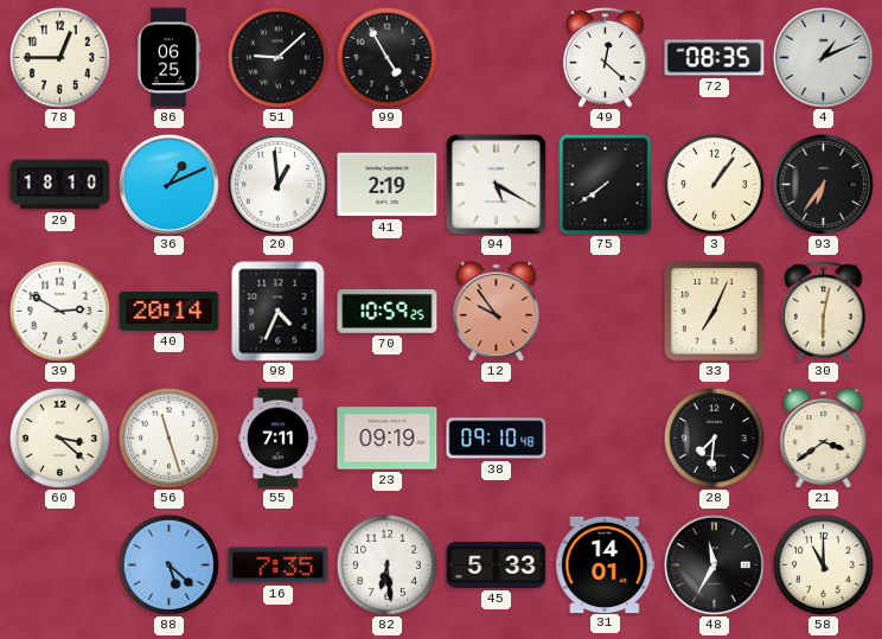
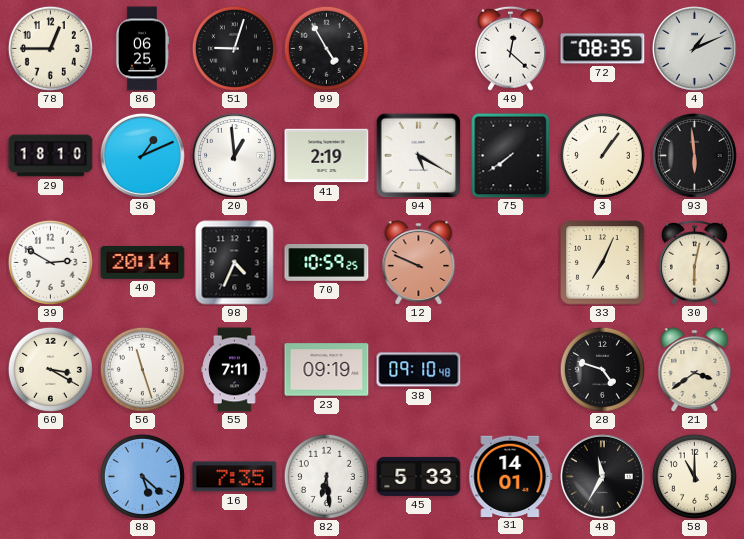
51: 9:08 -> 9:03 (234, 48)
93: 6:36 -> 5:59 (694, 155)
12: 9:54 -> 9:49 (419, 263)
60: 3:22 -> 3:20 (50, 369)
28: 7:31 -> 4:48 (602, 369)
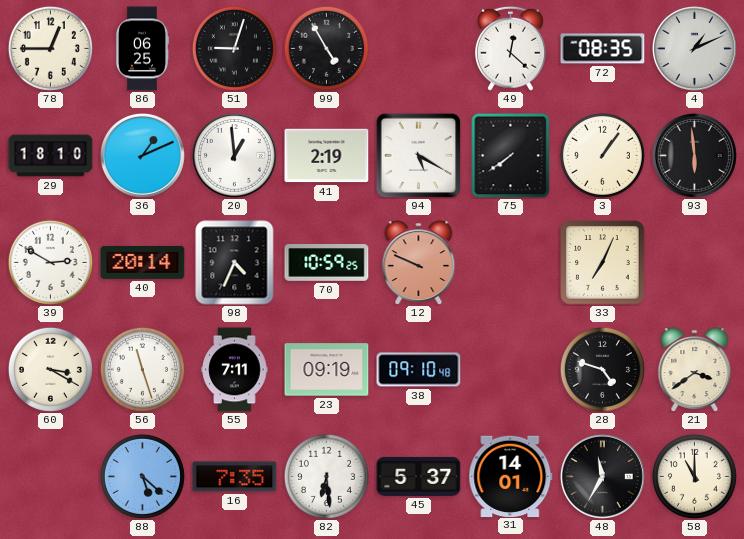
30: 6:02 -> none (695, 262)
45: 5:33 -> 5:37 (419, 476)
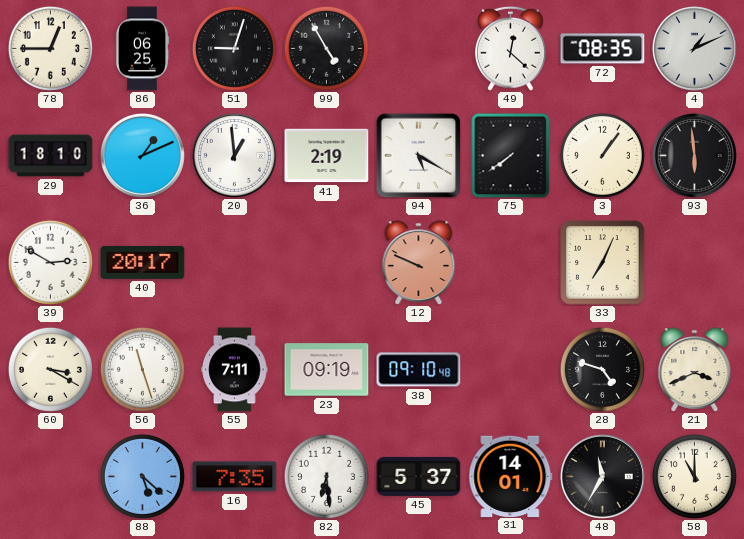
40: 20:14 -> 20:17 (143, 262)
98: 4:34 -> none (235, 263)
70: 10:59 -> none (327, 263)
21: 3:39 -> 3:41 (695, 370)
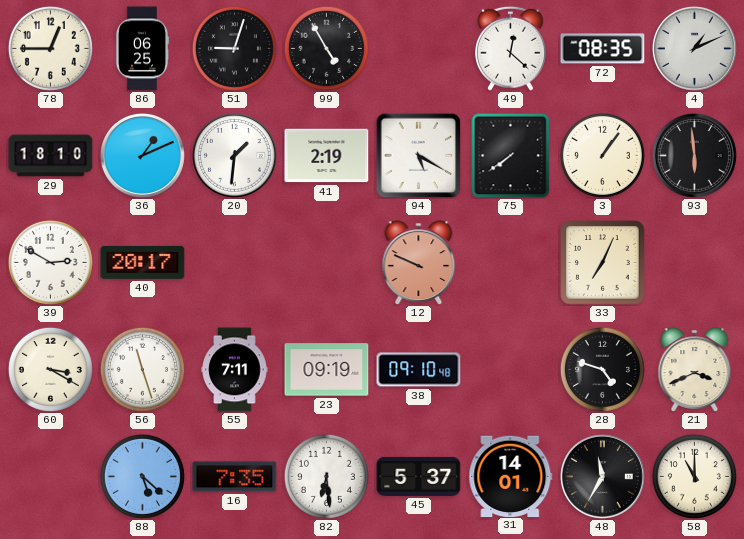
20: 12:59 -> 1:31 (234, 155)
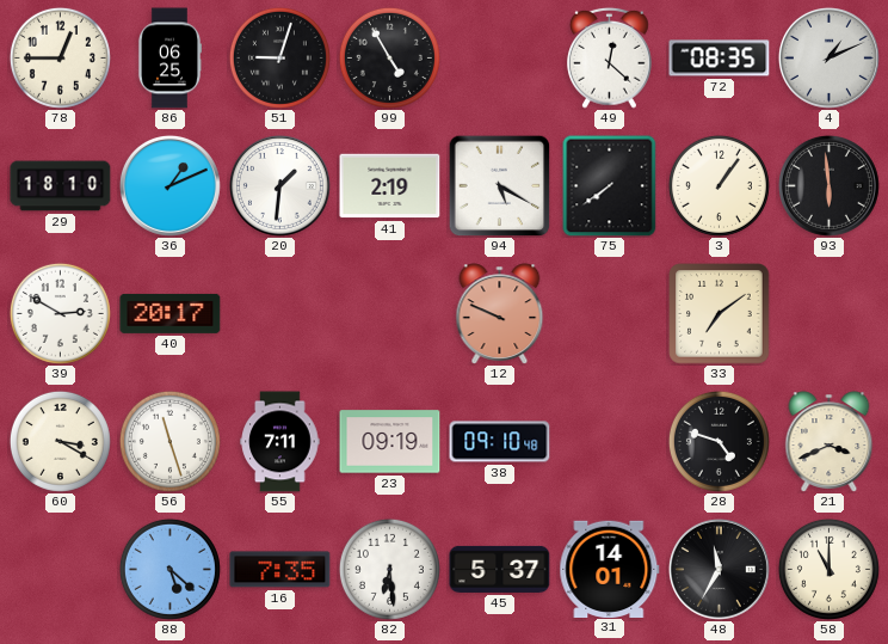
33: 7:04 -> 7:09 (720, 314)
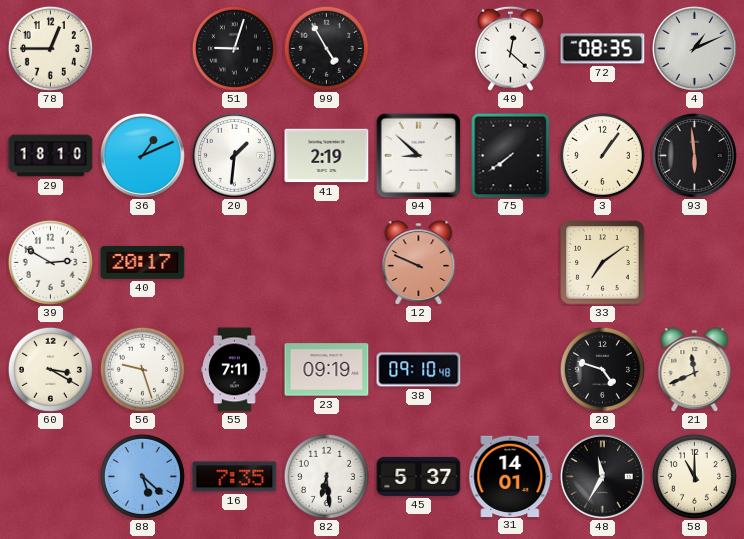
86: 06:25 -> none (169, 59)
94: 5:20 -> 8:52 (418, 155)
56: 11:27 -> 9:27 (142, 369)
21: 3:41 -> 11:41 (695, 370)
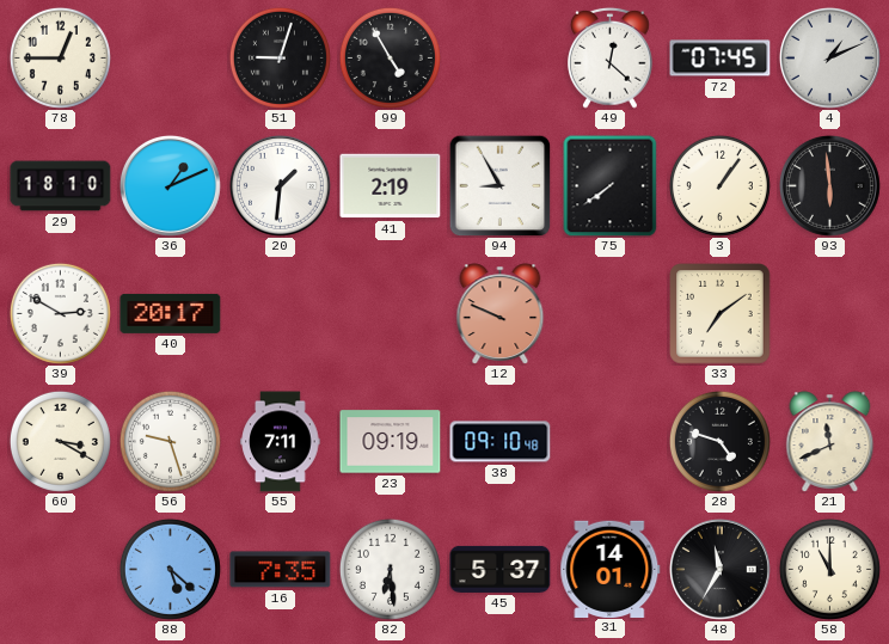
72: 08:35 -> 07:45 (721, 59)
94: 8:52 -> 8:55 (499, 185)
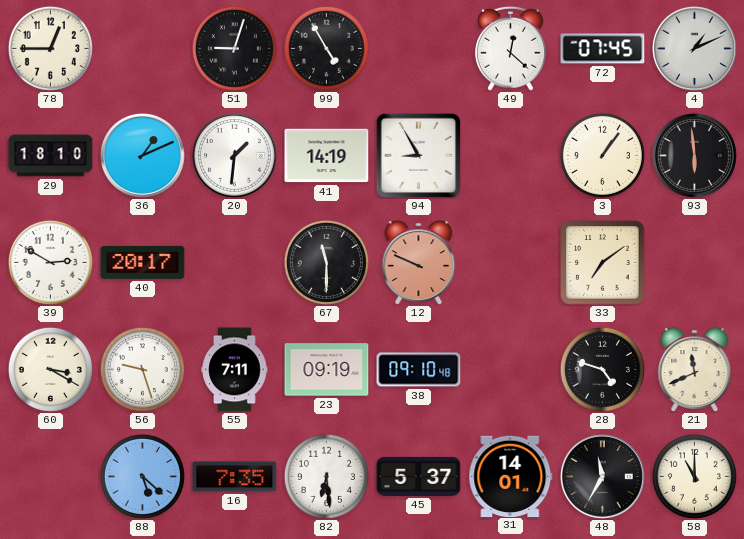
41: 2:19 -> 14:19 (327, 156)
75: 7:39 -> none (611, 185)
67: none -> 11:30 (326, 262)
